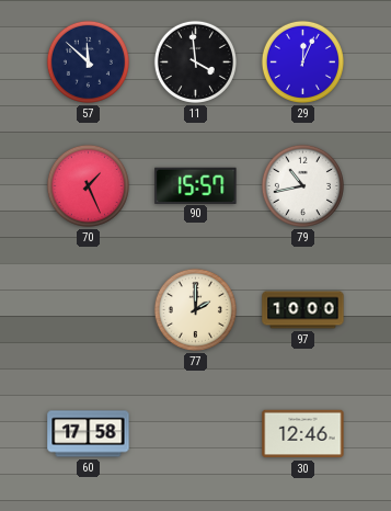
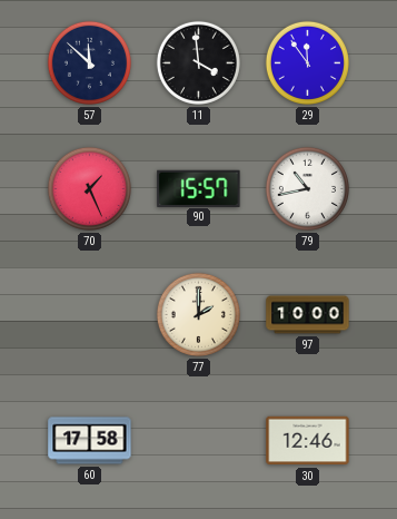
29: 12:04 -> 11:54 (307, 62)
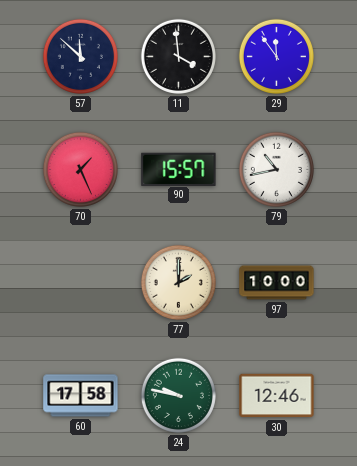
24: none -> 9:47 (178, 395)
